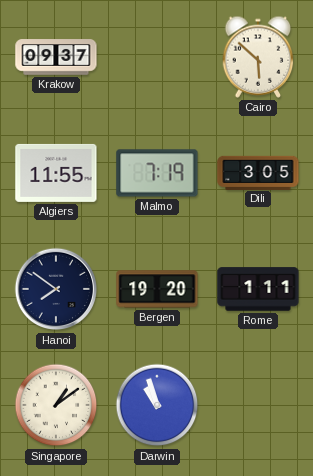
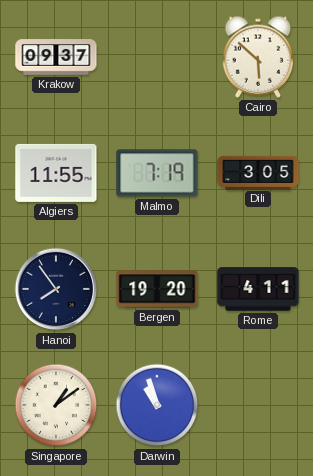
Hanoi: 7:51 -> 7:54 (56, 289)
Rome: 1:11 -> 4:11 (258, 289)
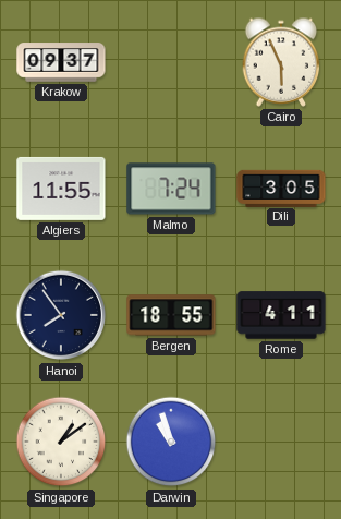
Cairo: 5:52 -> 5:56 (281, 62)
Malmo: 7:19 -> 7:24 (171, 189)
Bergen: 19:20 -> 18:55 (171, 315)
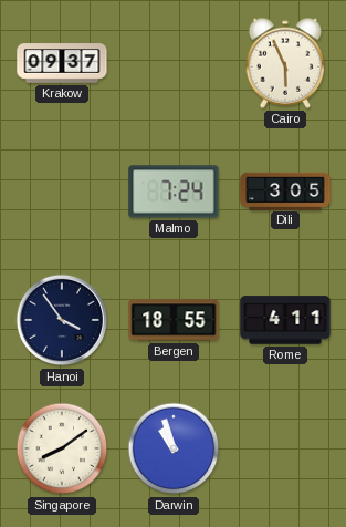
Algiers: 11:55 -> none (61, 189)
Hanoi: 7:54 -> 3:54 (62, 320)
Singapore: 1:09 -> 8:09 (62, 448)
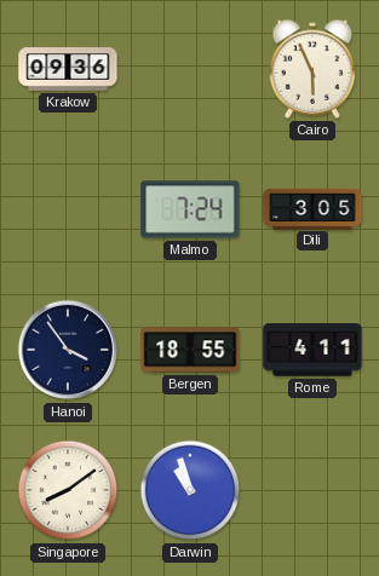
Krakow: 09:37 -> 09:36 (68, 69)
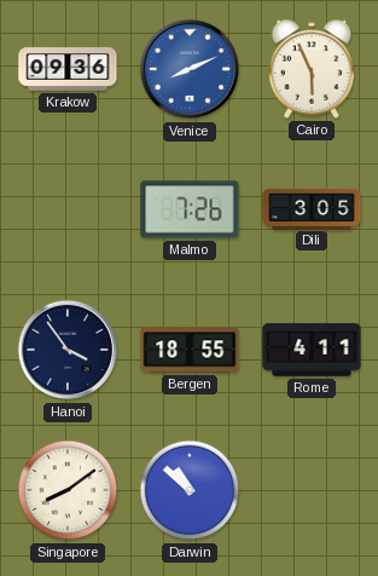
Venice: none -> 8:11 (190, 69)
Malmo: 7:24 -> 7:26 (190, 209)
Darwin: 10:57 -> 10:52 (190, 490)
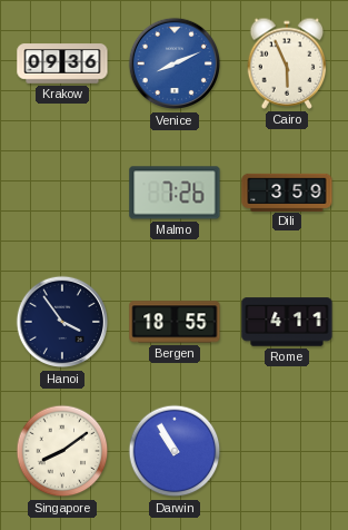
Dili: 3:05 -> 3:59 (287, 192)
Darwin: 10:52 -> 10:55 (175, 451)
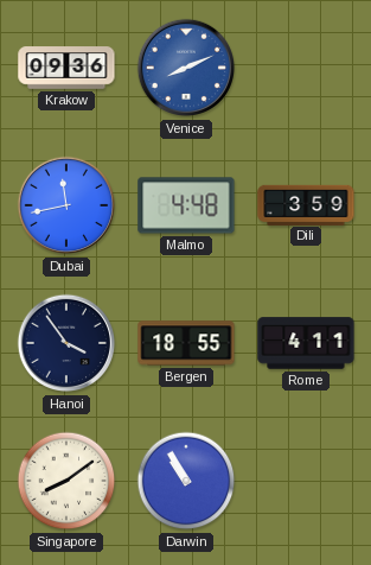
Cairo: 5:56 -> none (287, 63)
Dubai: none -> 11:43 (66, 205)
Malmo: 7:26 -> 4:48 (186, 205)
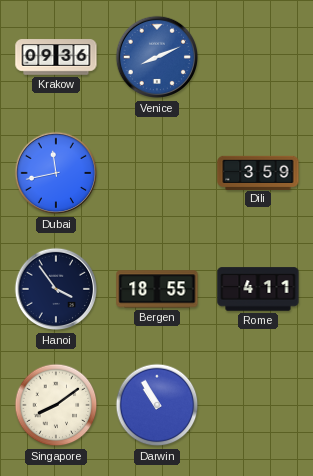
Malmo: 4:48 -> none (186, 205)
